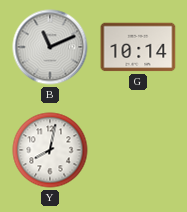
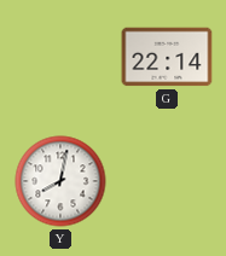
B: 11:11 -> none (50, 47)
G: 10:14 -> 22:14 (167, 57)
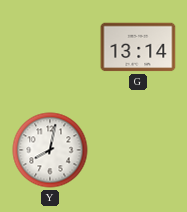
G: 22:14 -> 13:14 (138, 47)
